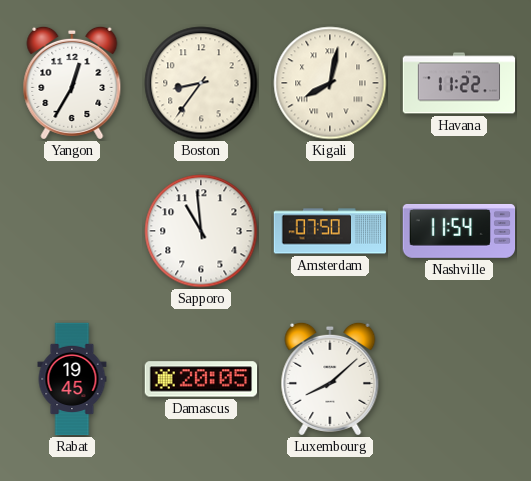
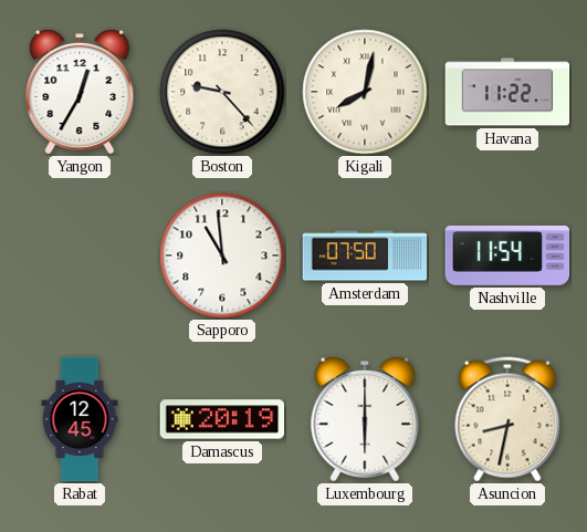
Boston: 8:36 -> 9:23 (222, 92)
Rabat: 19:45 -> 12:45 (80, 419)
Damascus: 20:05 -> 20:19 (222, 419)
Luxembourg: 8:08 -> 6:00 (365, 419)
Asuncion: none -> 8:32 (507, 419)
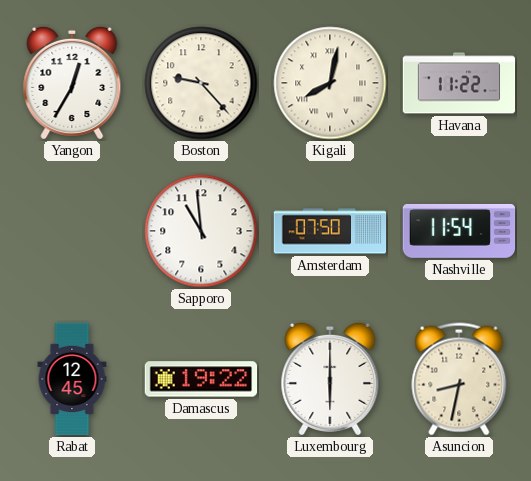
Damascus: 20:19 -> 19:22 (201, 379)
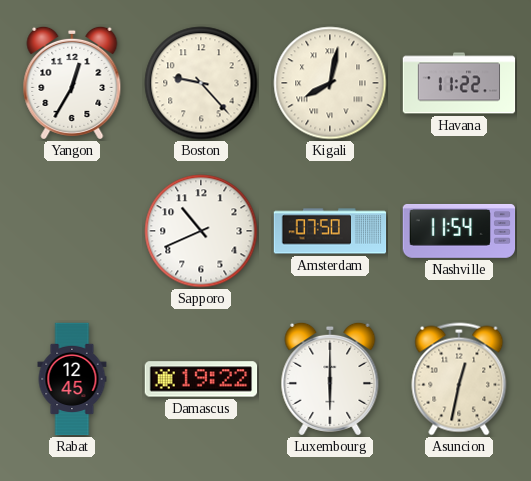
Sapporo: 10:59 -> 10:41 (201, 231)
Asuncion: 8:32 -> 12:32 (459, 379)
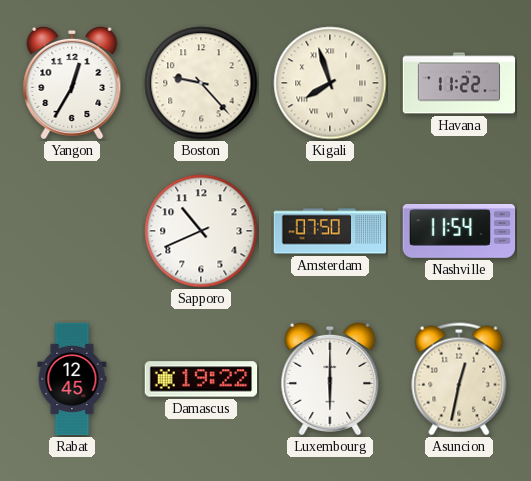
Kigali: 8:02 -> 7:57 (330, 83)
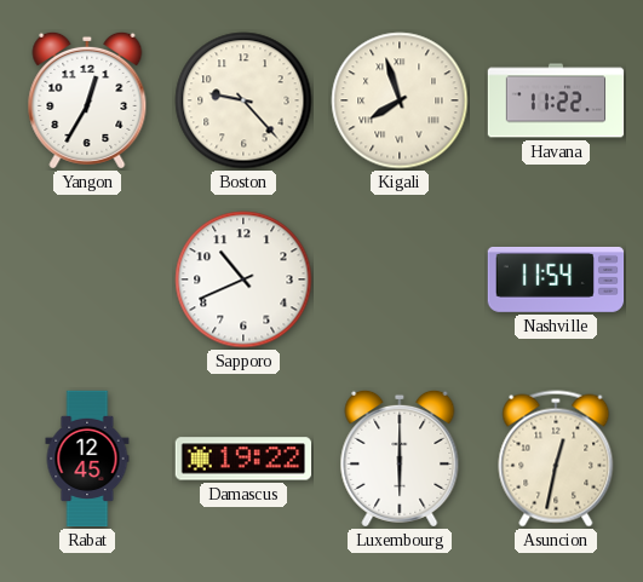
Amsterdam: 07:50 -> none (330, 231)
